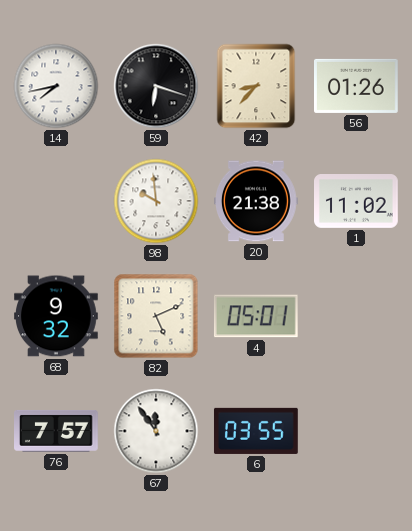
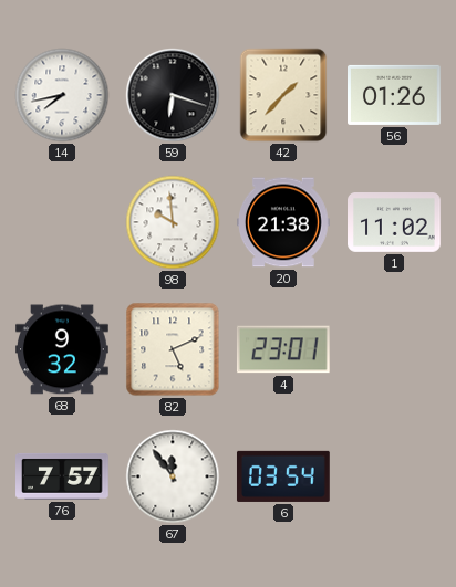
42: 8:37 -> 1:37 (283, 95)
4: 05:01 -> 23:01 (283, 349)
6: 03:55 -> 03:54 (283, 476)
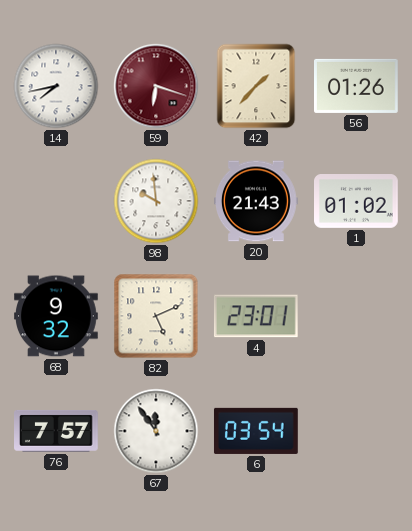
59 dial: black -> burgundy (156, 86)
20: 21:38 -> 21:43 (257, 201)
1: 11:02 -> 01:02 (357, 202)
